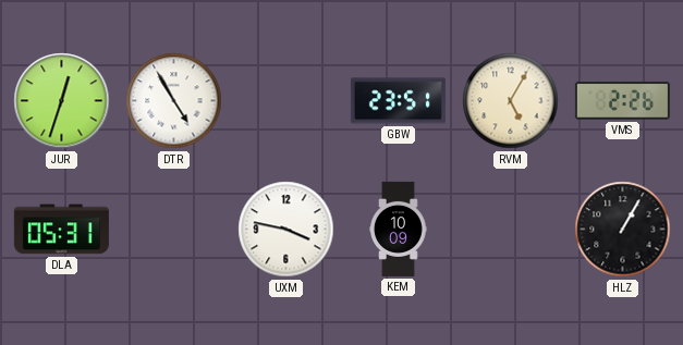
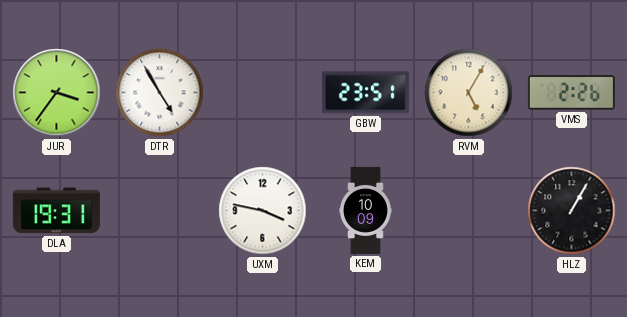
JUR: 12:33 -> 3:36 (57, 93)
DLA: 05:31 -> 19:31 (56, 211)
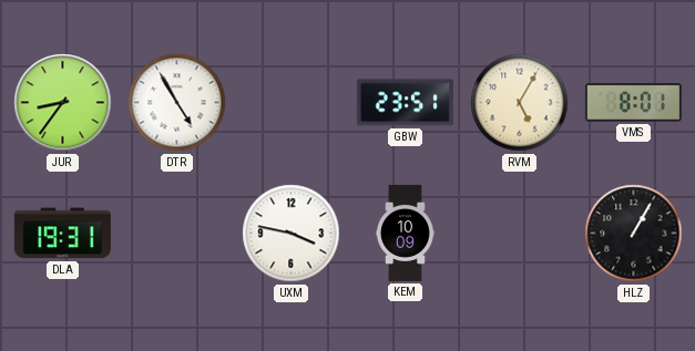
JUR: 3:36 -> 8:36 (63, 103)
VMS: 2:26 -> 8:01 (633, 103)
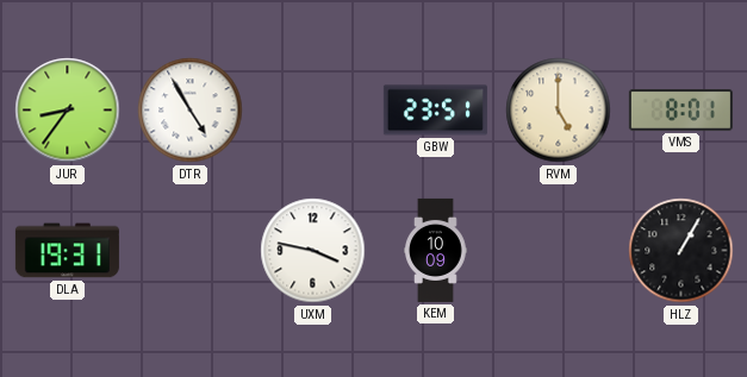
RVM: 5:05 -> 5:00 (559, 111)
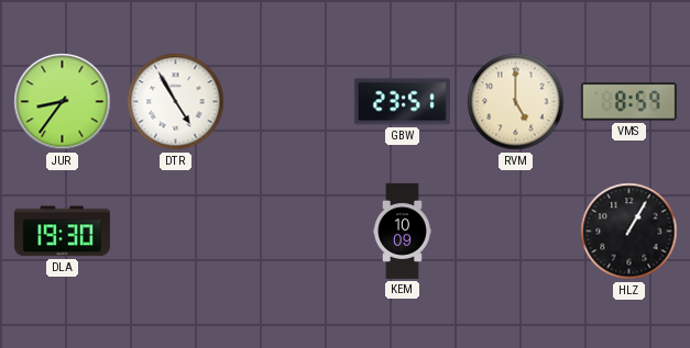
VMS: 8:01 -> 8:59 (628, 102)
DLA: 19:31 -> 19:30 (62, 232)
UXM: 3:47 -> none (313, 251)
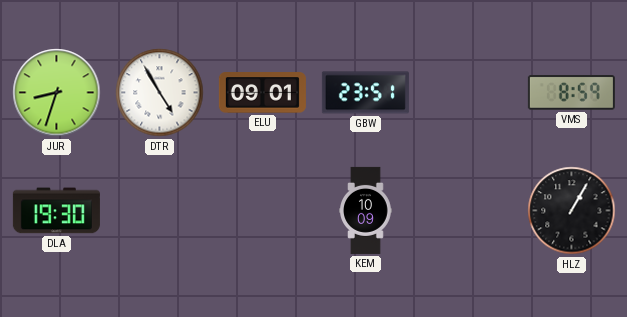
JUR: 8:36 -> 8:33 (57, 93)
ELU: none -> 09:01 (262, 93)
RVM: 5:00 -> none (516, 102)
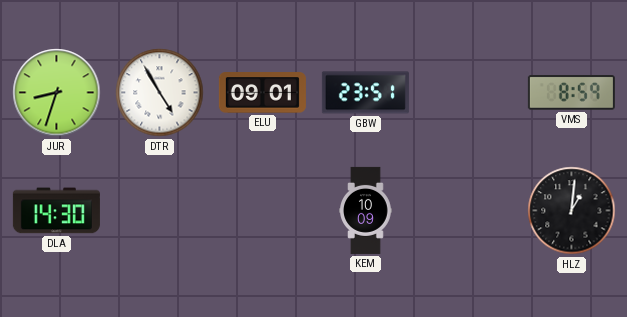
DLA: 19:30 -> 14:30 (56, 211)
HLZ: 1:05 -> 1:01 (572, 211)
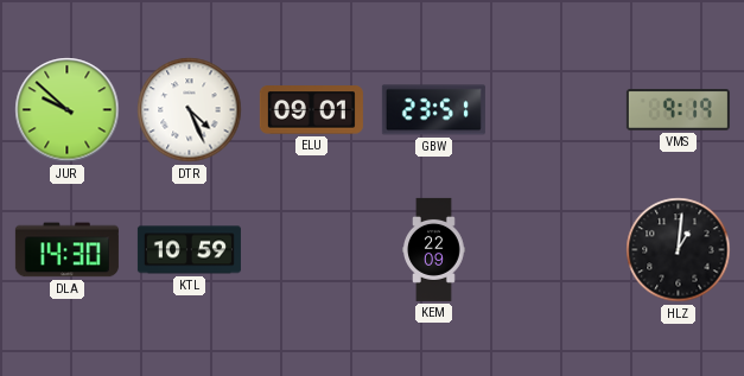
JUR: 8:33 -> 9:52 (68, 110)
DTR: 4:55 -> 4:26 (190, 110)
VMS: 8:59 -> 9:19 (678, 110)
KTL: none -> 10:59 (189, 250)
KEM: 10:09 -> 22:09 (434, 249)
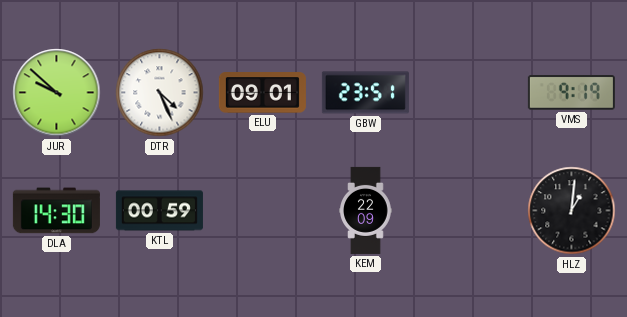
KTL: 10:59 -> 00:59 (159, 211)
